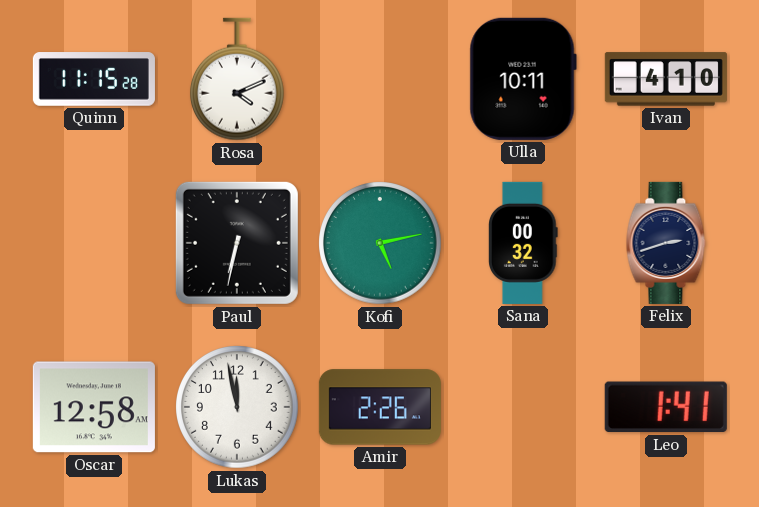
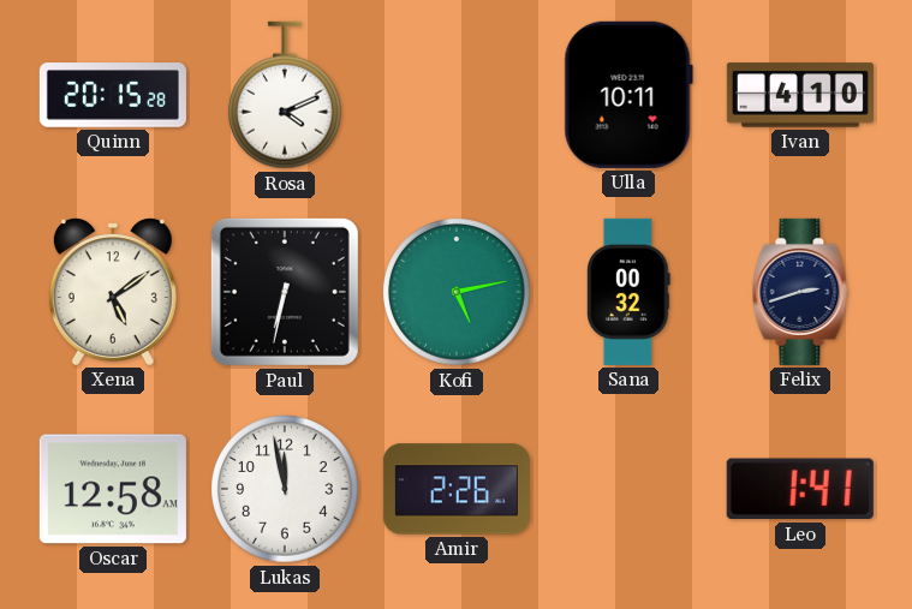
Quinn: 11:15 -> 20:15 (113, 95)
Xena: none -> 5:09 (113, 292)
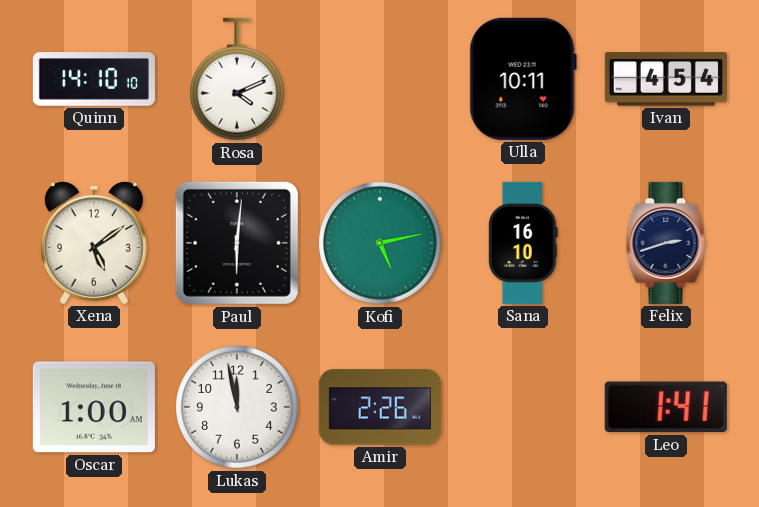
Quinn: 20:15 -> 14:10 (94, 79)
Ivan: 4:10 -> 4:54 (666, 79)
Paul: 6:32 -> 6:01 (237, 243)
Sana: 00:32 -> 16:10 (524, 243)
Oscar: 12:58 -> 1:00 (94, 407)
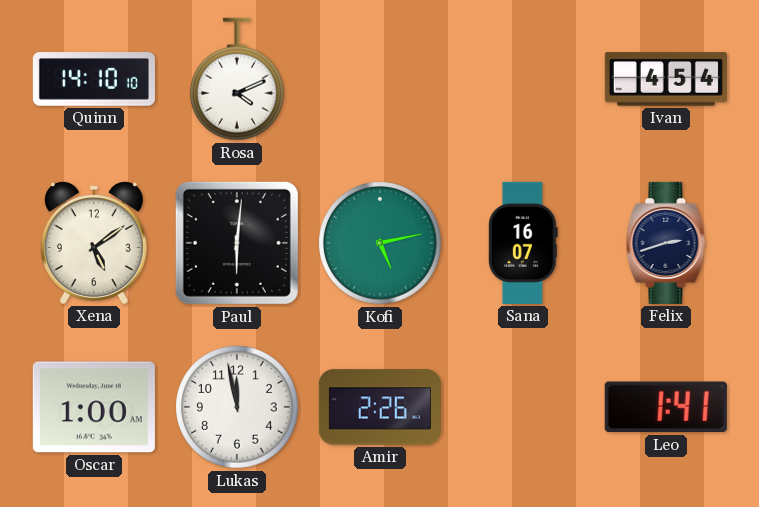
Ulla: 10:11 -> none (523, 79)
Sana: 16:10 -> 16:07 (524, 243)
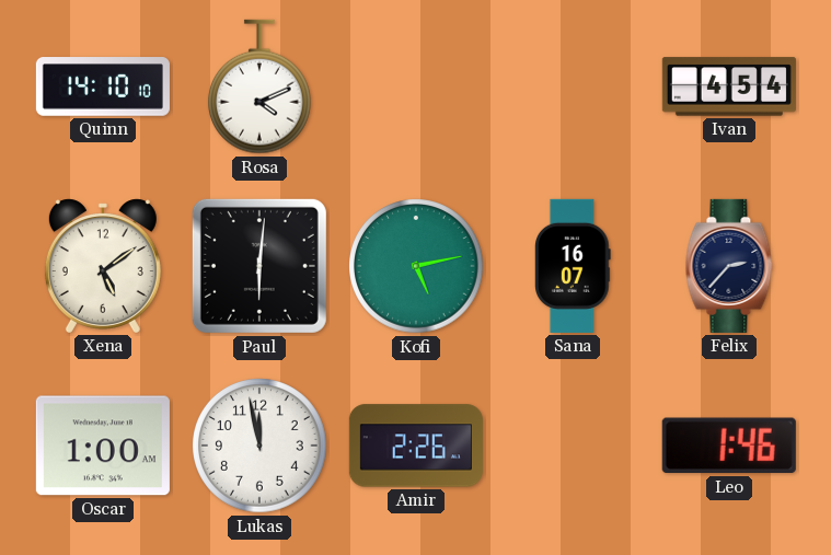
Felix: 2:42 -> 2:37 (729, 266)
Leo: 1:41 -> 1:46 (729, 446)
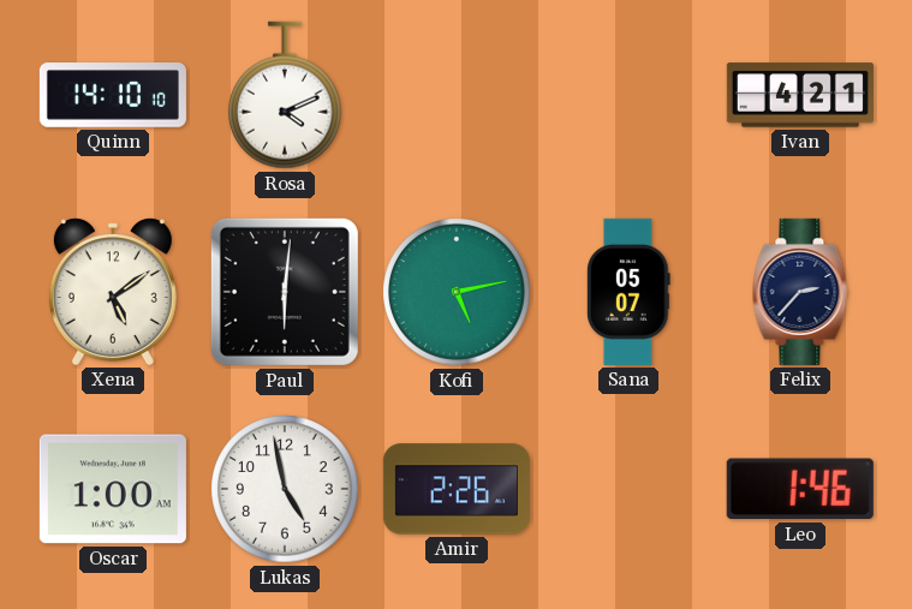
Ivan: 4:54 -> 4:21 (800, 95)
Sana: 16:07 -> 05:07 (630, 292)
Lukas: 11:58 -> 4:58 (285, 489)
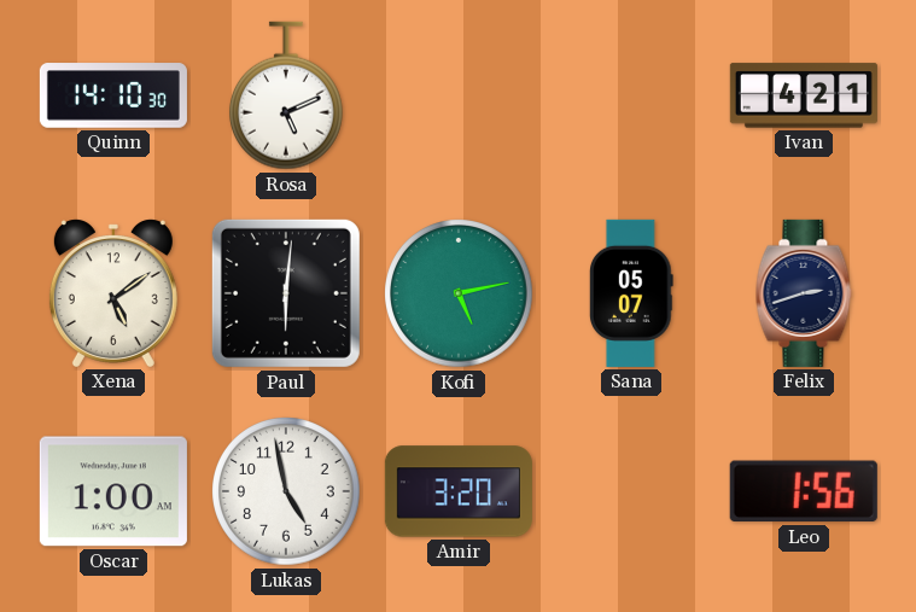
Quinn: 14:10:10 -> 14:10:30 (113, 95)
Rosa: 4:11 -> 5:11 (286, 95)
Felix: 2:37 -> 2:42 (804, 293)
Amir: 2:26 -> 3:20 (459, 491)
Leo: 1:46 -> 1:56 (804, 491)
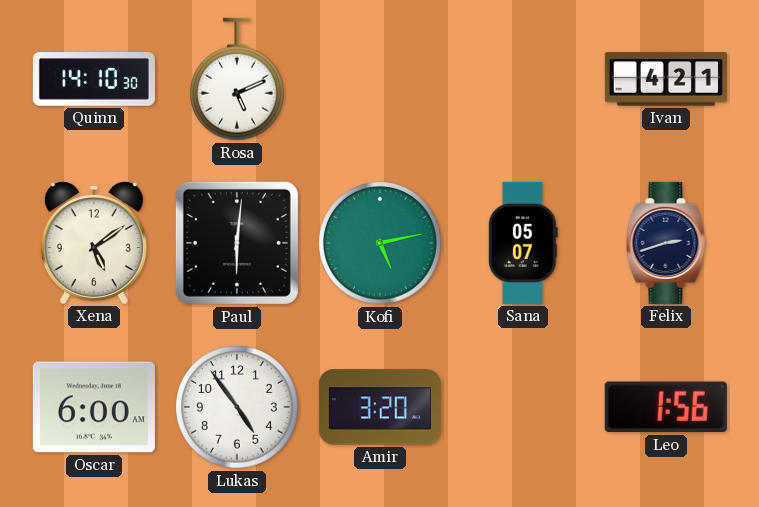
Oscar: 1:00 -> 6:00 (94, 407)
Lukas: 4:58 -> 4:54 (237, 407)
